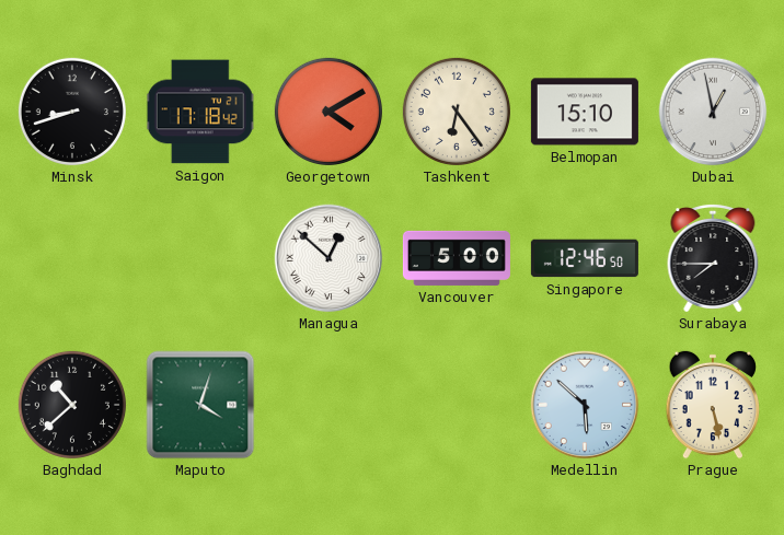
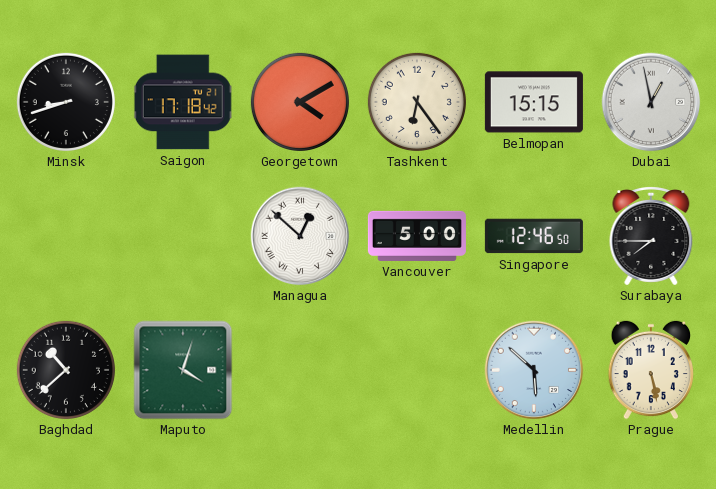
Belmopan: 15:10 -> 15:15 (534, 102)
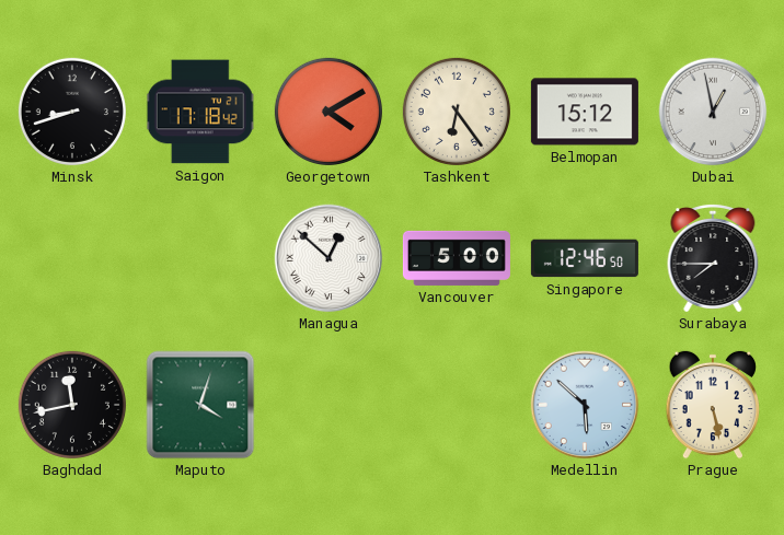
Belmopan: 15:15 -> 15:12 (585, 112)
Baghdad: 10:38 -> 11:43 (72, 405)
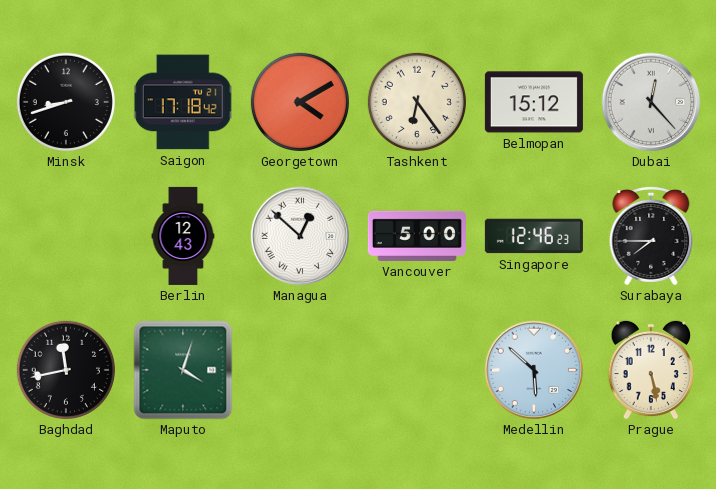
Dubai: 12:58 -> 12:23 (651, 102)
Berlin: none -> 12:43 (183, 236)
Singapore: 12:46:50 -> 12:46:23 (534, 236)
